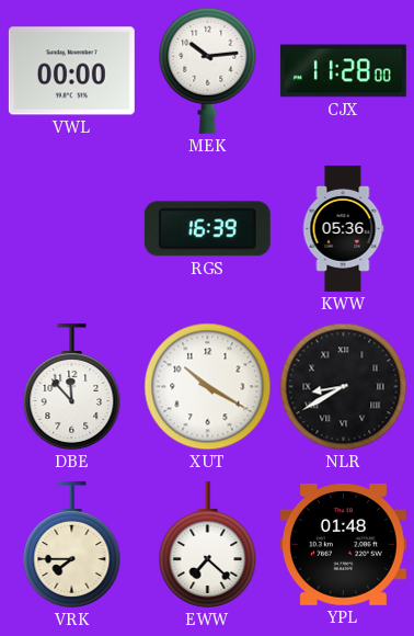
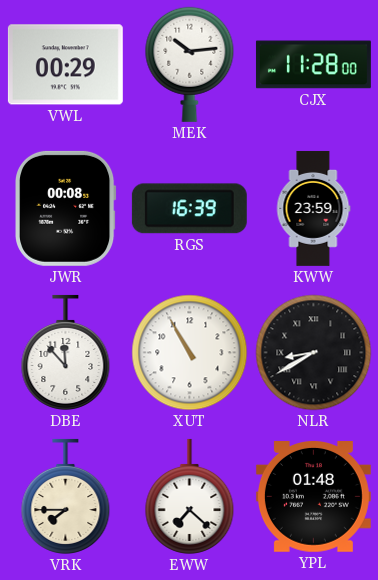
VWL: 00:00 -> 00:29 (65, 65)
JWR: none -> 00:08 (66, 208)
KWW: 05:36 -> 23:59 (313, 208)
XUT: 10:20 -> 10:55 (190, 353)
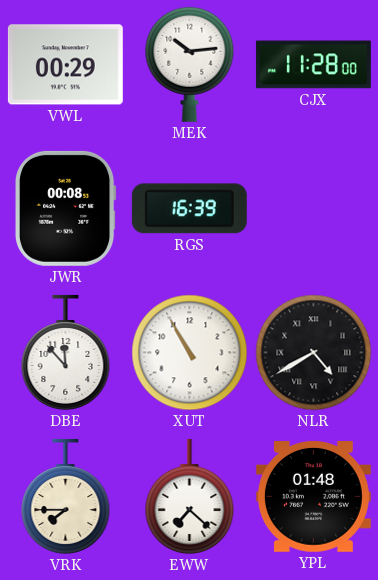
KWW: 23:59 -> none (313, 208)
NLR: 8:40 -> 4:40 (314, 353)
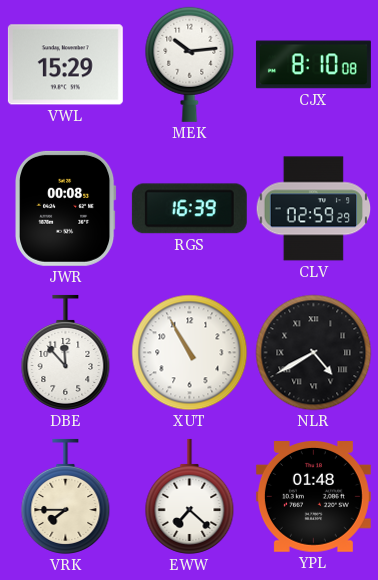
VWL: 00:29 -> 15:29 (65, 65)
CJX: 11:28 -> 8:10 (313, 65)
CLV: none -> 02:59 (314, 209)
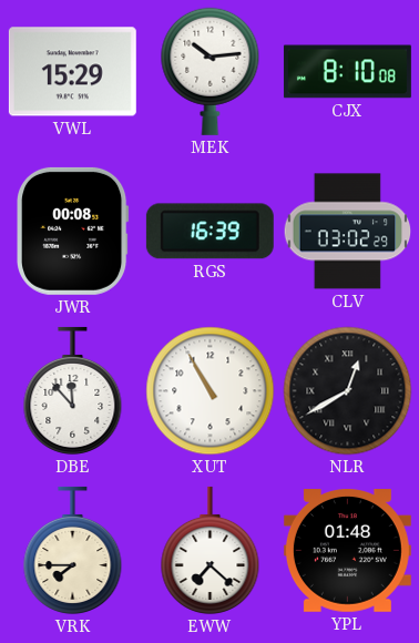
CLV: 02:59 -> 03:02 (348, 232)
NLR: 4:40 -> 12:40 (348, 391)
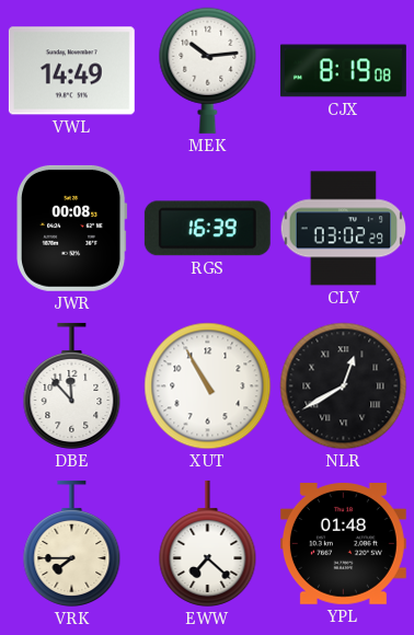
VWL: 15:29 -> 14:49 (71, 71)
CJX: 8:10 -> 8:19 (343, 71)
